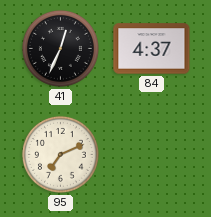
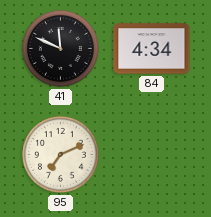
41: 12:34 -> 11:49 (60, 48)
84: 4:37 -> 4:34 (152, 49)
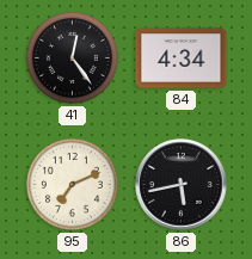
41: 11:49 -> 12:24 (72, 57)
86: none -> 5:43 (182, 185)
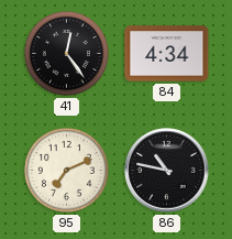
86: 5:43 -> 10:47 (167, 171)
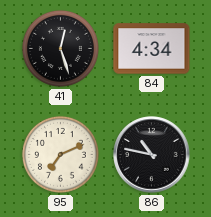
41: 12:24 -> 12:27 (60, 48)
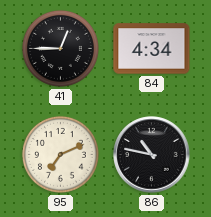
41: 12:27 -> 12:45 (60, 48)
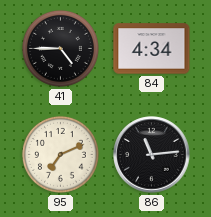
41: 12:45 -> 4:45 (60, 48)
86: 10:47 -> 11:14 (152, 155)
